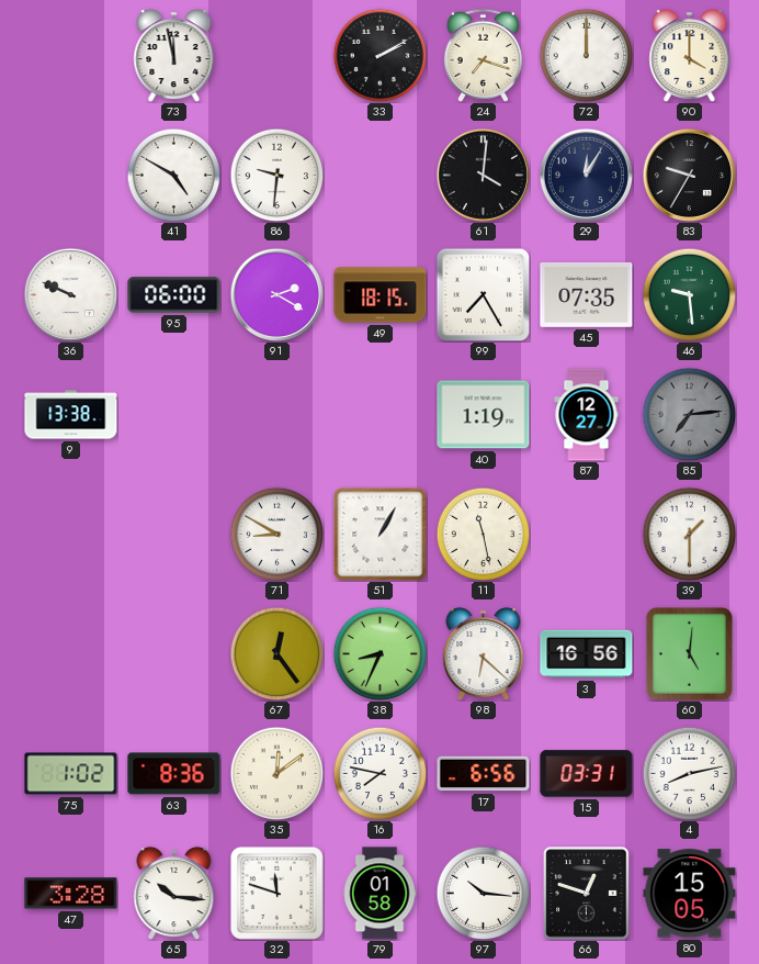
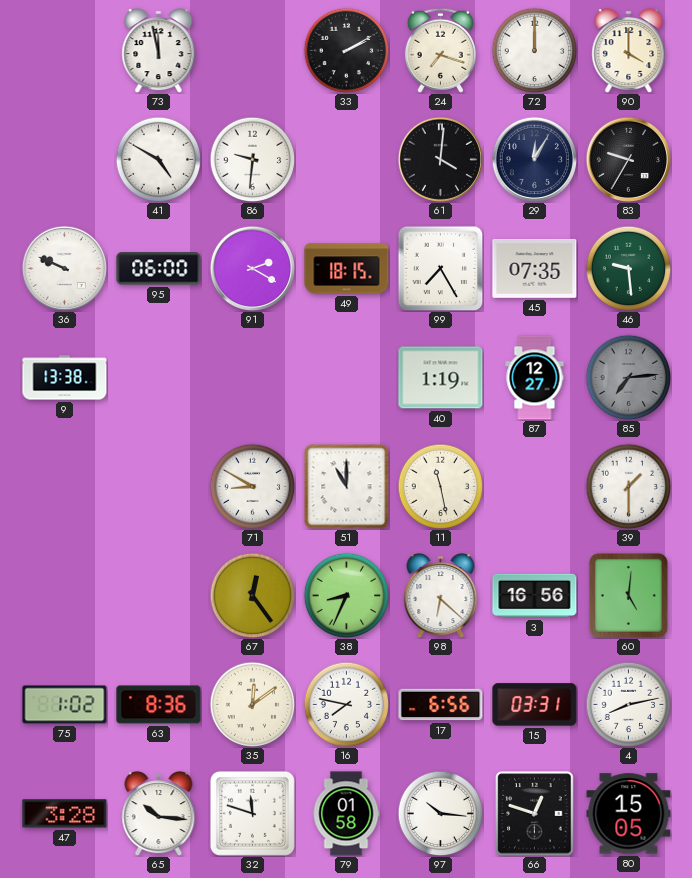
51: 1:05 -> 11:00 (347, 487)
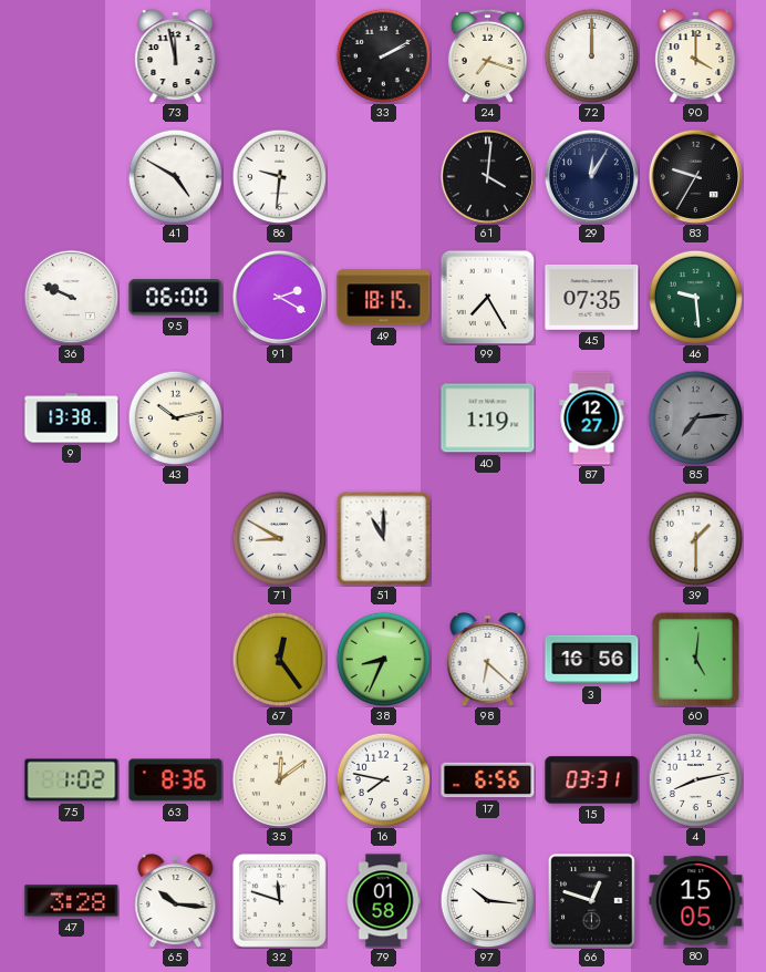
43: none -> 10:13 (175, 417)
11: 11:28 -> none (440, 486)
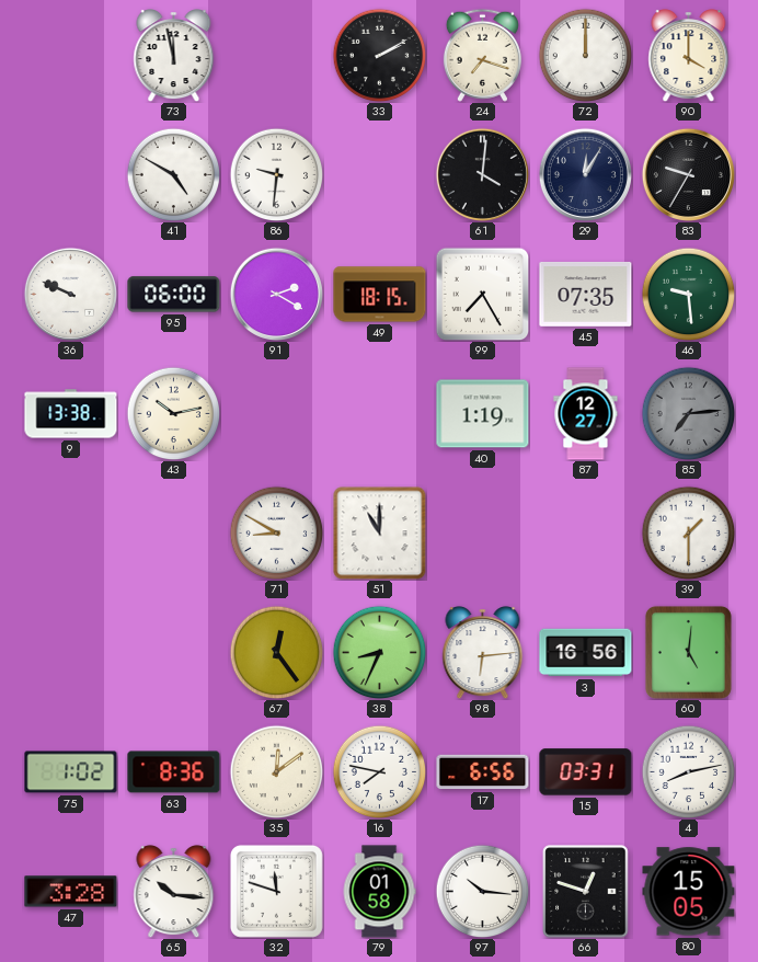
98: 6:22 -> 6:14 (483, 653)
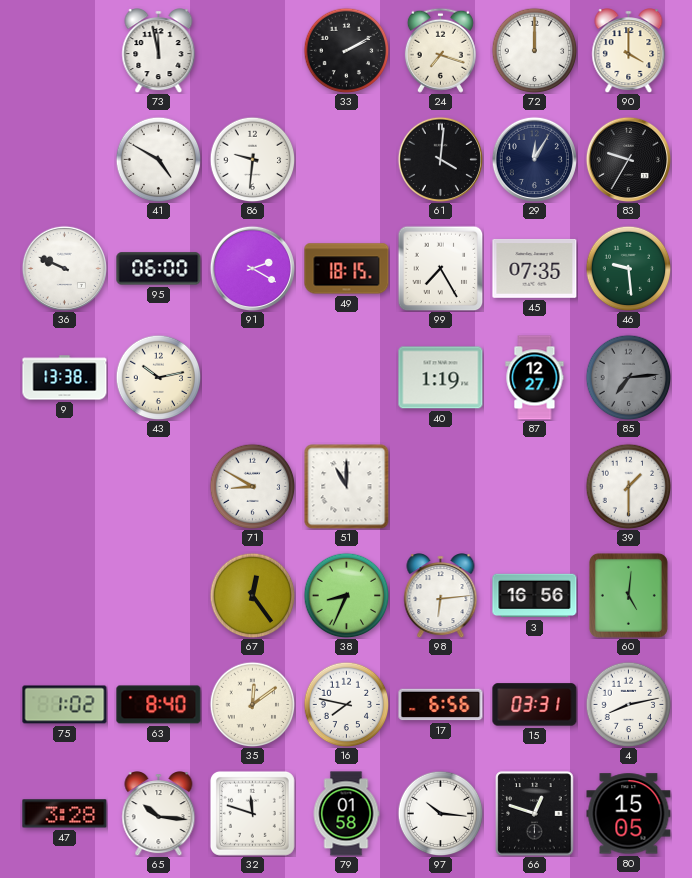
63: 8:36 -> 8:40 (159, 705)
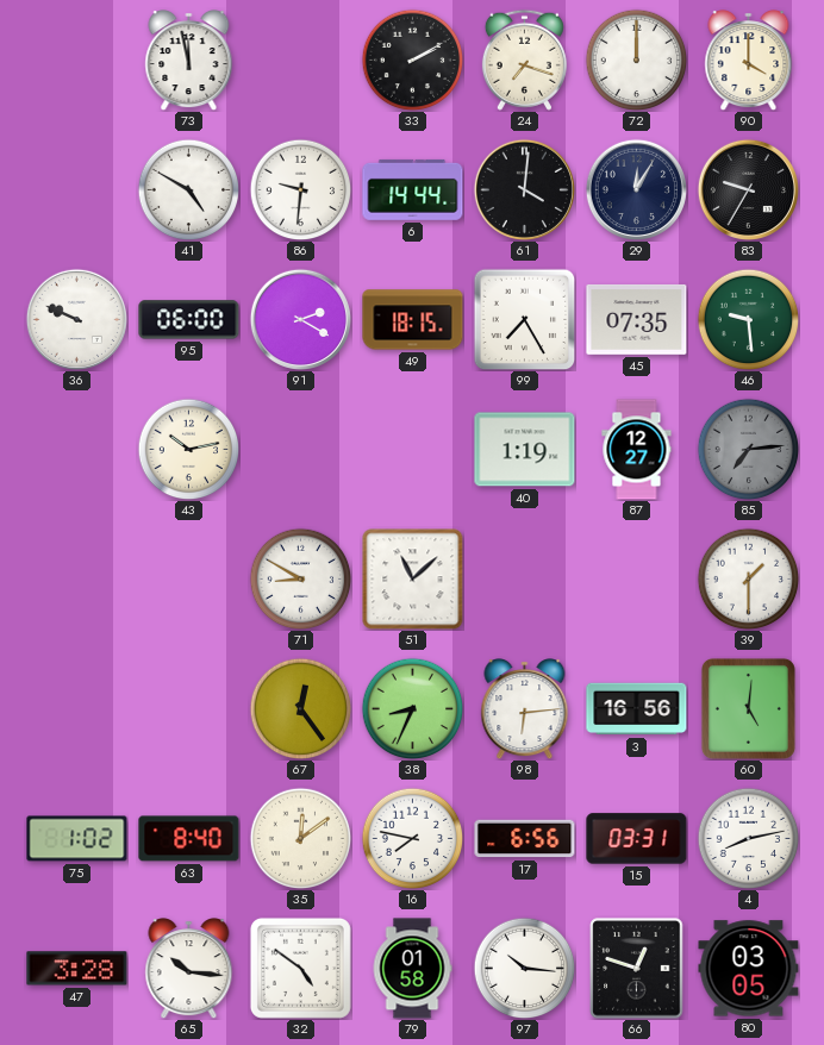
6: none -> 14:44 (413, 189)
9: 13:38 -> none (65, 378)
51: 11:00 -> 11:08 (413, 580)
32: 11:48 -> 4:51 (300, 968)
80: 15:05 -> 03:05 (749, 969)
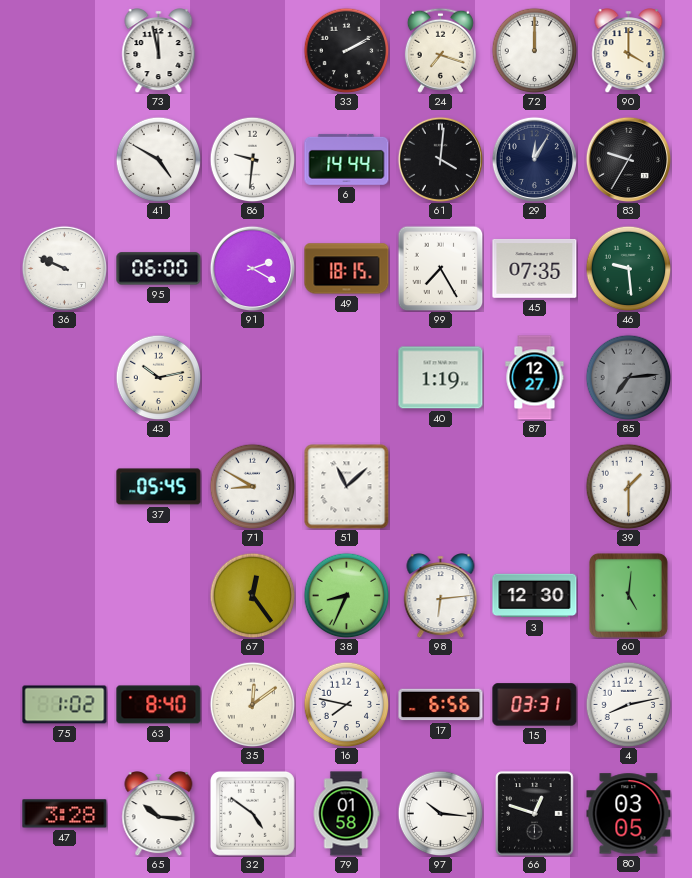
37: none -> 05:45 (159, 487)
3: 16:56 -> 12:30 (535, 596)
